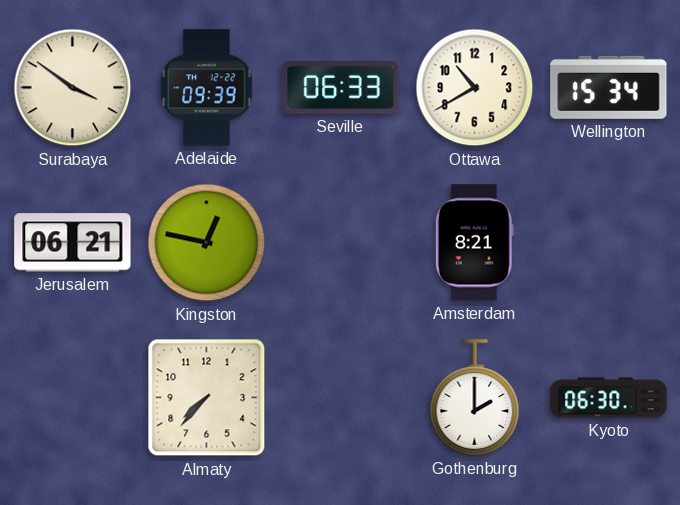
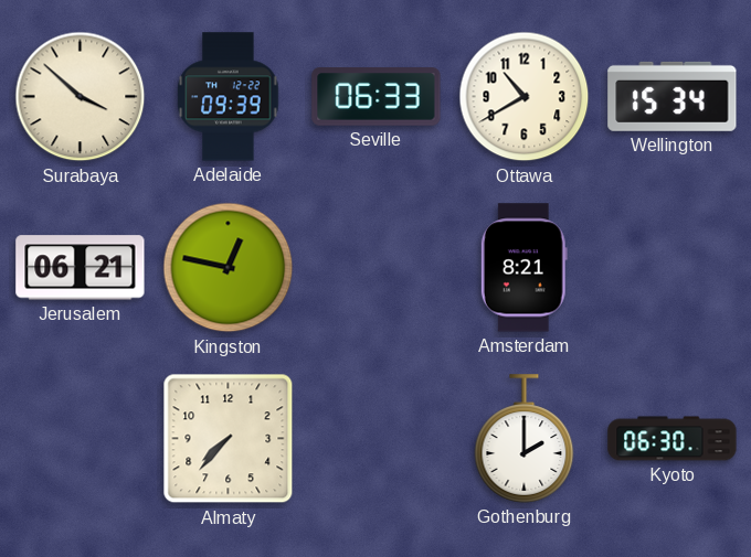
Surabaya: 3:51 -> 3:52 (81, 97)
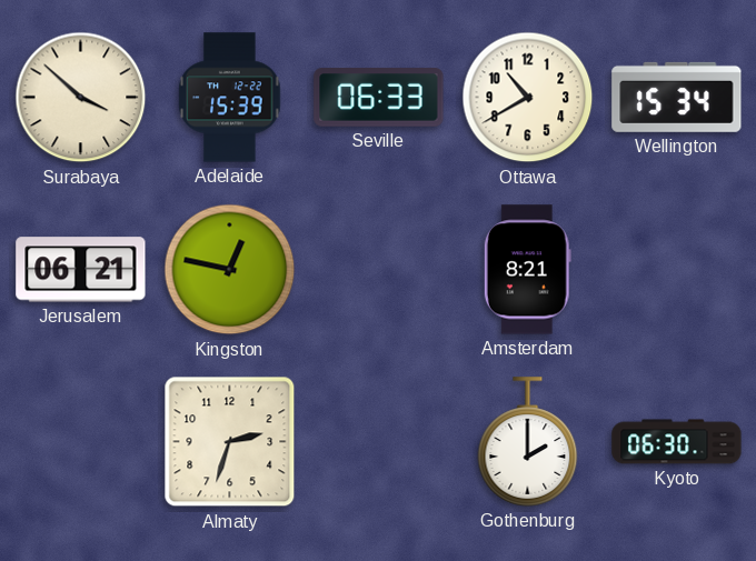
Adelaide: 09:39 -> 15:39 (230, 98)
Almaty: 7:37 -> 2:33 (230, 442)
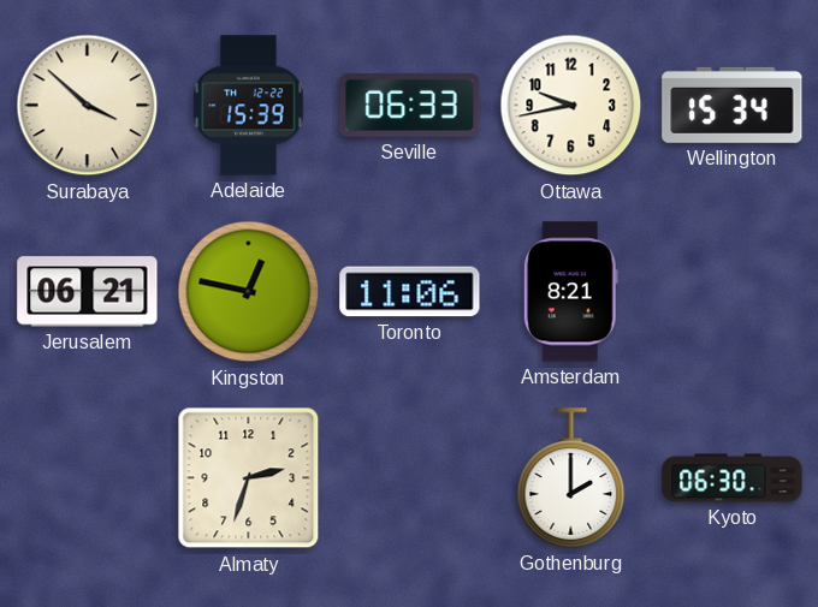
Ottawa: 10:40 -> 9:43 (571, 106)
Toronto: none -> 11:06 (410, 292)
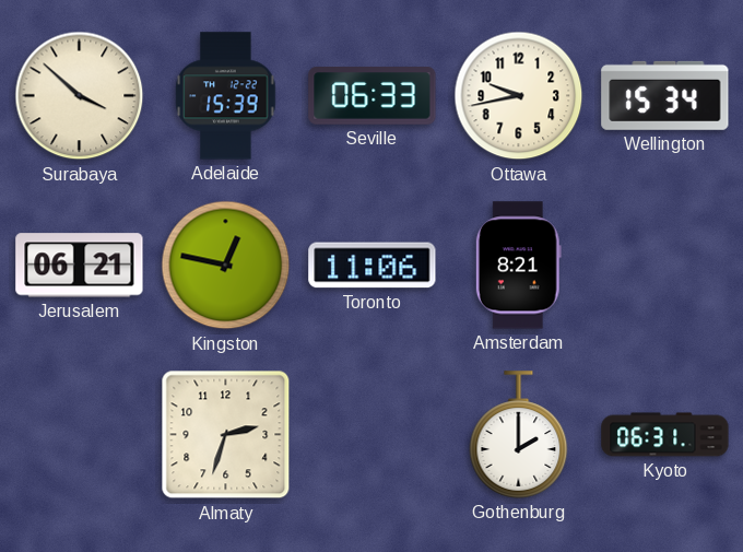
Kyoto: 06:30 -> 06:31 (665, 435)
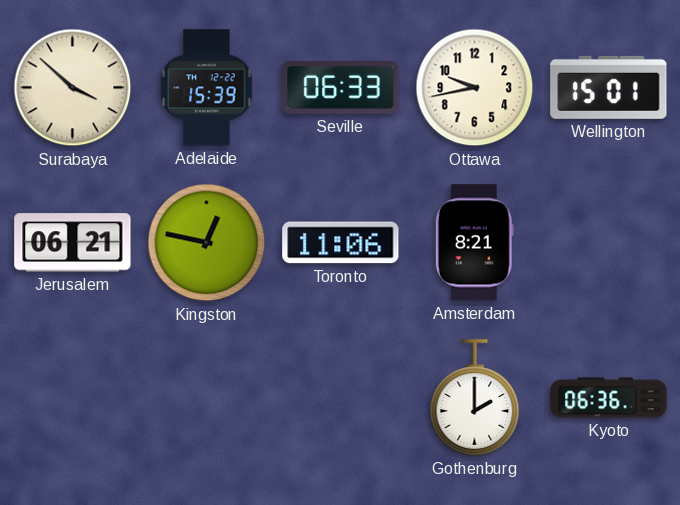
Wellington: 15:34 -> 15:01 (609, 87)
Almaty: 2:33 -> none (226, 435)
Kyoto: 06:31 -> 06:36 (609, 398)
